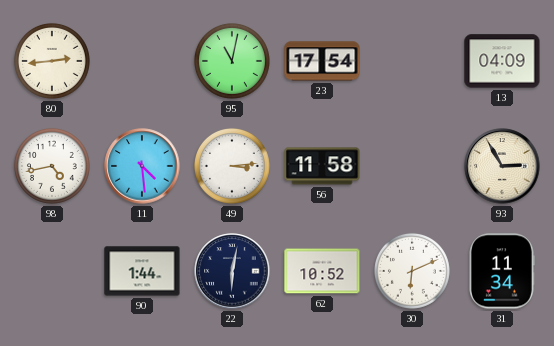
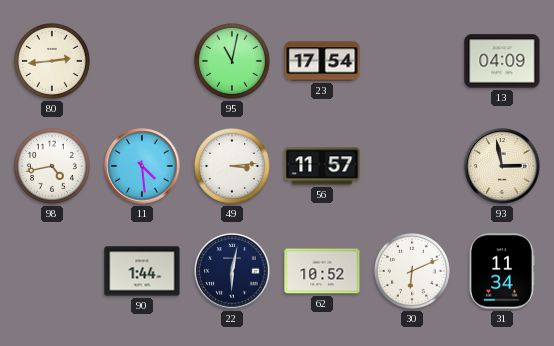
56: 11:58 -> 11:57 (322, 166)
93: 2:55 -> 2:58 (502, 166)
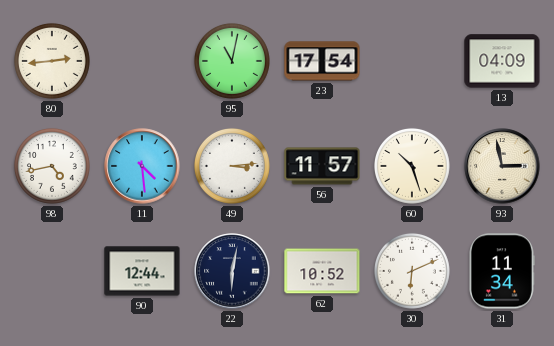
60: none -> 10:27 (412, 166)
90: 1:44 -> 12:44 (142, 271)
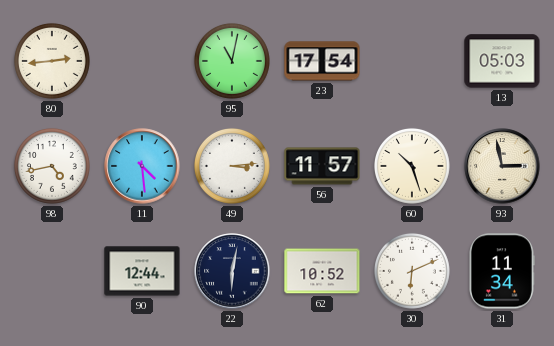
13: 04:09 -> 05:03 (502, 61)
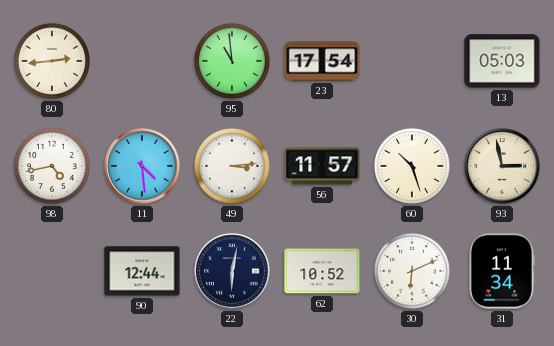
95: 11:02 -> 10:59 (232, 61)
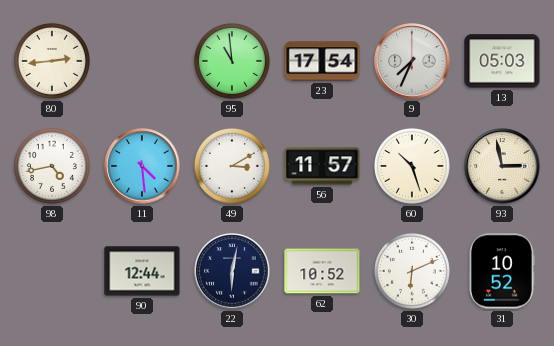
9: none -> 7:34 (412, 61)
49: 3:14 -> 3:10 (232, 166)
31: 11:34 -> 10:52 (502, 271)
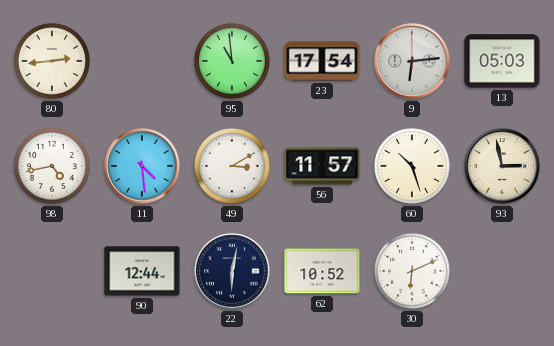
9: 7:34 -> 6:14 (412, 61)
31: 10:52 -> none (502, 271)
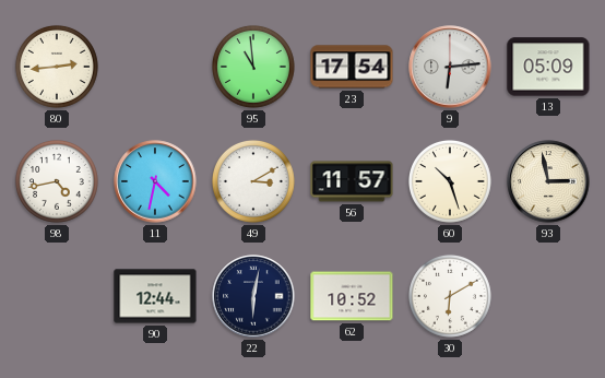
13: 05:03 -> 05:09 (548, 67)
11: 4:29 -> 4:32 (155, 181)
30: 6:11 -> 6:10 (450, 296)
